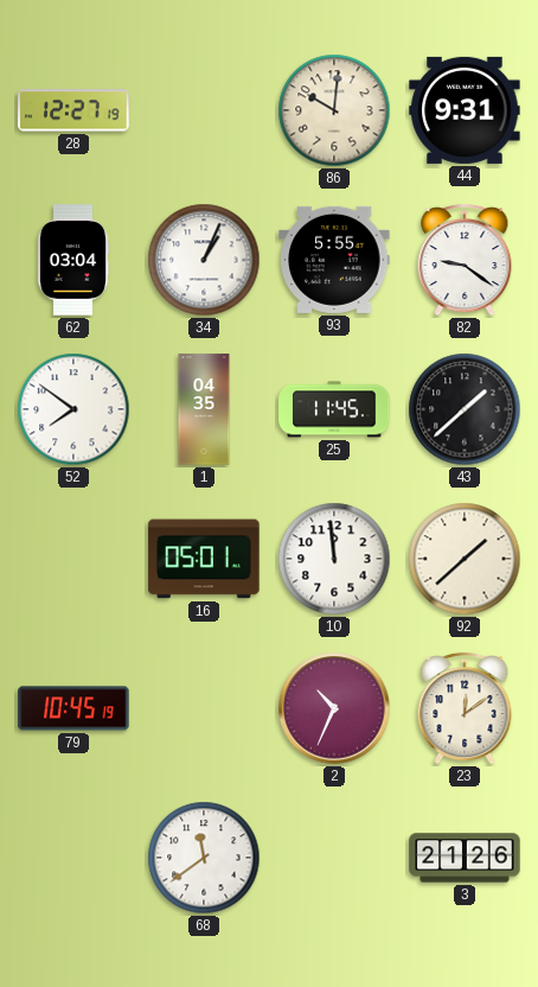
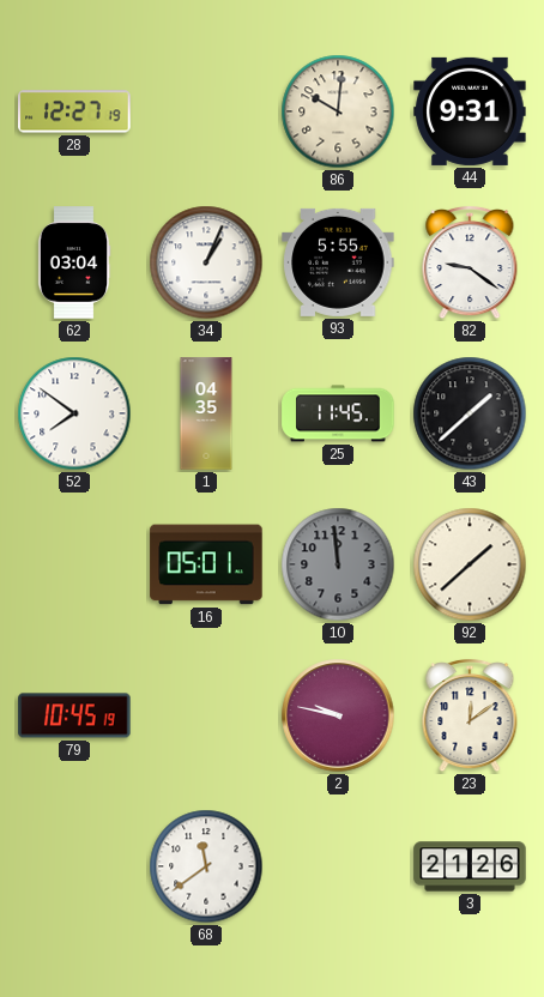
10 dial: white -> grey (338, 564)
2: 10:34 -> 9:47 (338, 715)
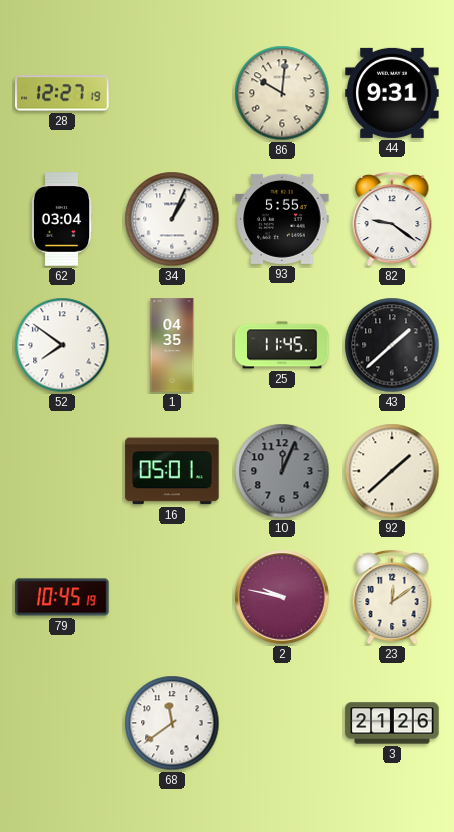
10: 11:59 -> 12:04 (282, 471)
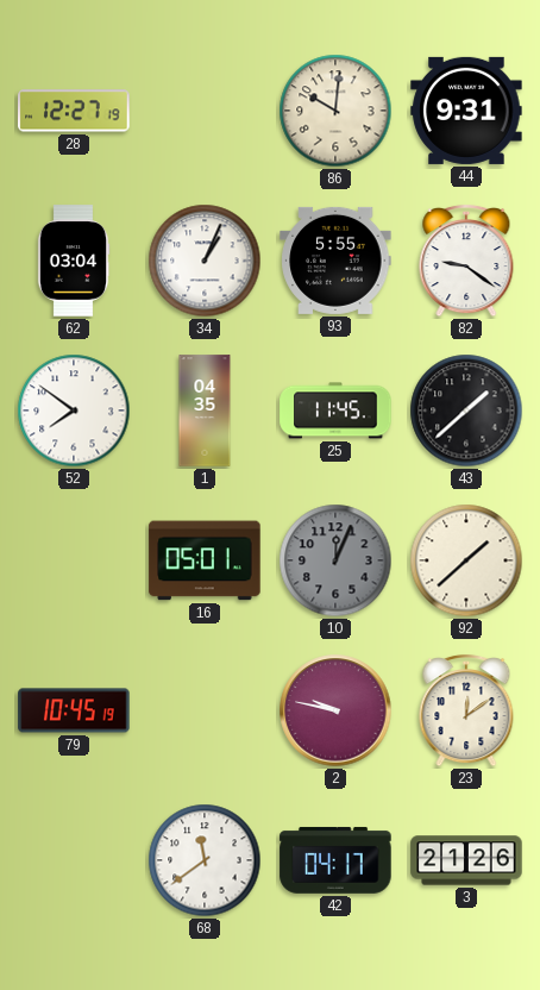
42: none -> 04:17 (335, 860)
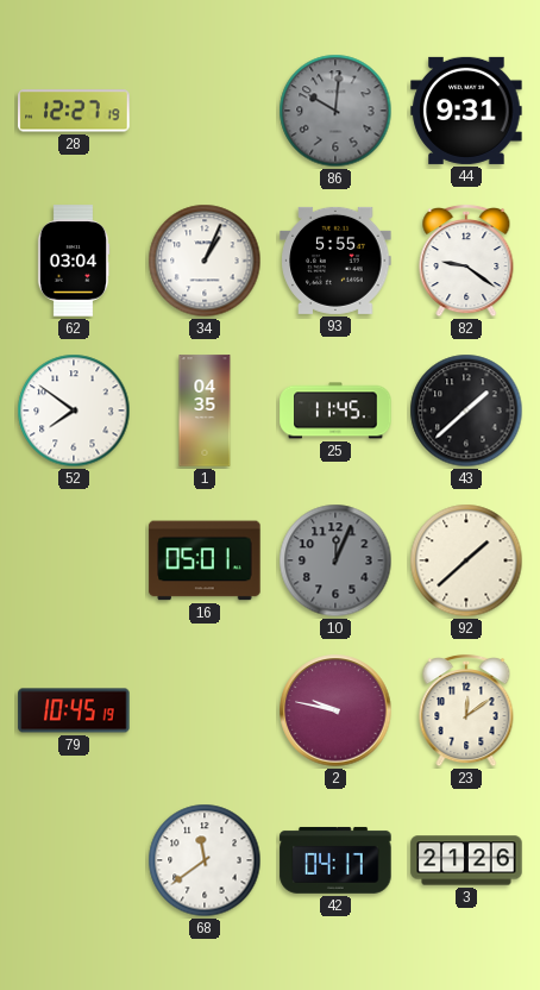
86 dial: cream -> grey (335, 111)
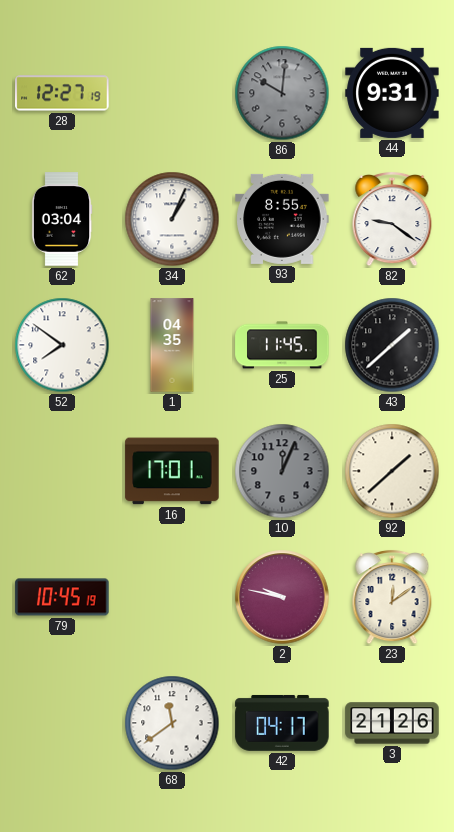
93: 5:55 -> 8:55 (282, 219)
16: 05:01 -> 17:01 (172, 471)
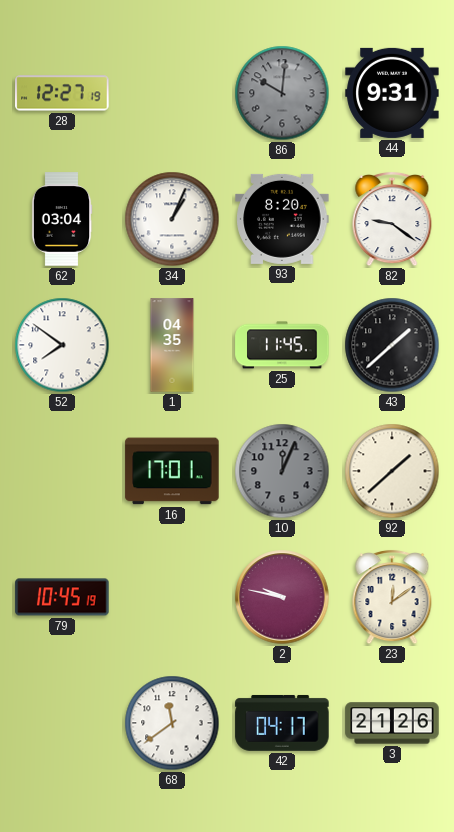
93: 8:55 -> 8:20 (282, 219)
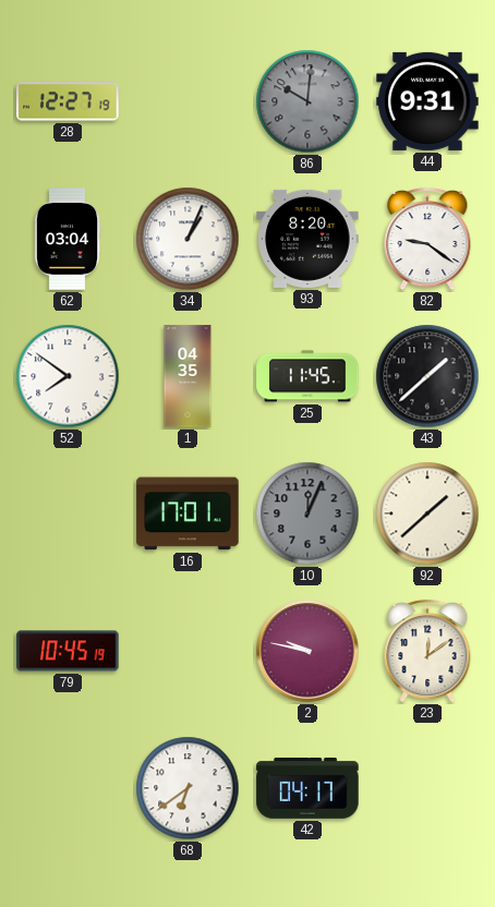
68: 11:39 -> 6:39 (188, 788)
3: 21:26 -> none (392, 723)
